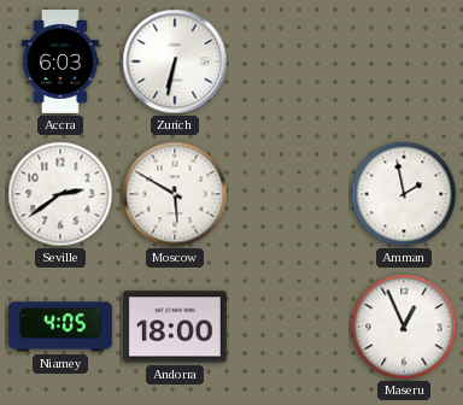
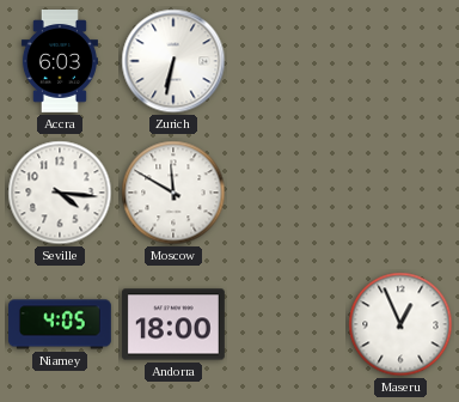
Seville: 2:39 -> 4:16 (60, 193)
Moscow: 5:50 -> 11:50 (173, 193)
Amman: 1:58 -> none (404, 194)
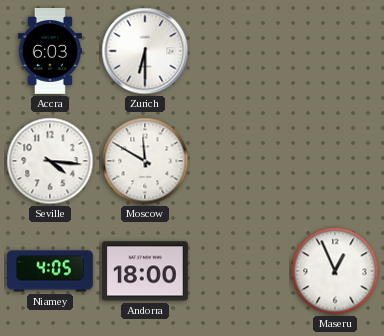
Zurich: 6:32 -> 6:30 (145, 51)
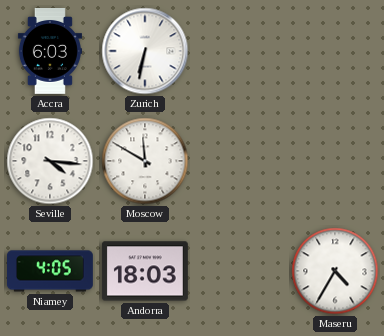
Zurich: 6:30 -> 6:32 (145, 51)
Andorra: 18:00 -> 18:03 (145, 271)
Maseru: 12:56 -> 4:35 (335, 271)
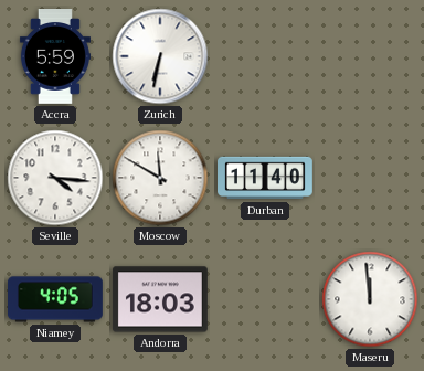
Accra: 6:03 -> 5:59 (55, 57)
Durban: none -> 11:40 (266, 178)
Maseru: 4:35 -> 11:59 (370, 299)
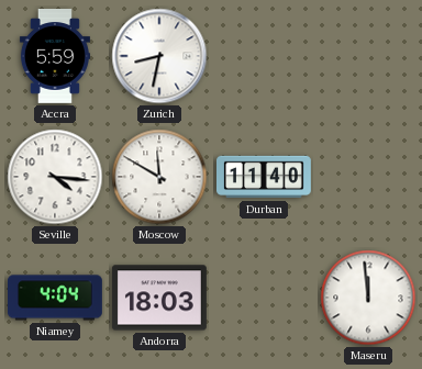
Zurich: 6:32 -> 8:32 (159, 56)
Niamey: 4:05 -> 4:04 (56, 298)
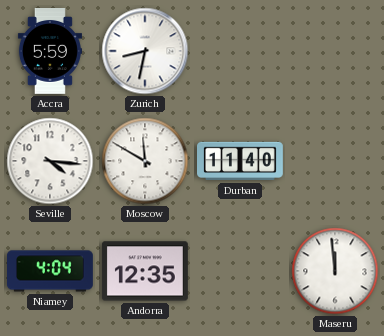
Andorra: 18:03 -> 12:35 (145, 271)
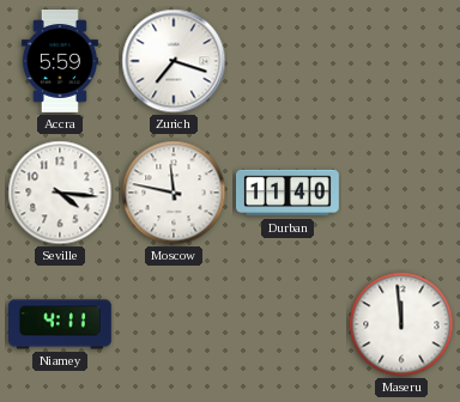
Zurich: 8:32 -> 7:18 (174, 61)
Moscow: 11:50 -> 11:47 (174, 193)
Niamey: 4:04 -> 4:11 (61, 324)
Andorra: 12:35 -> none (145, 271)
